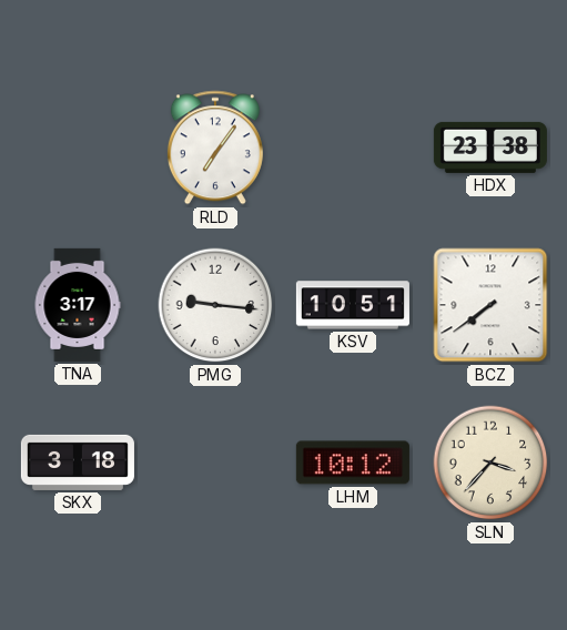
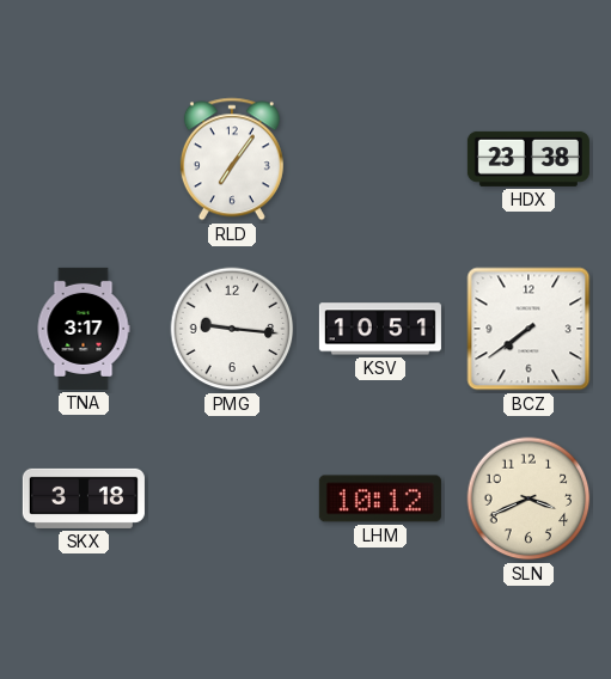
SLN: 3:37 -> 3:41 (528, 498)
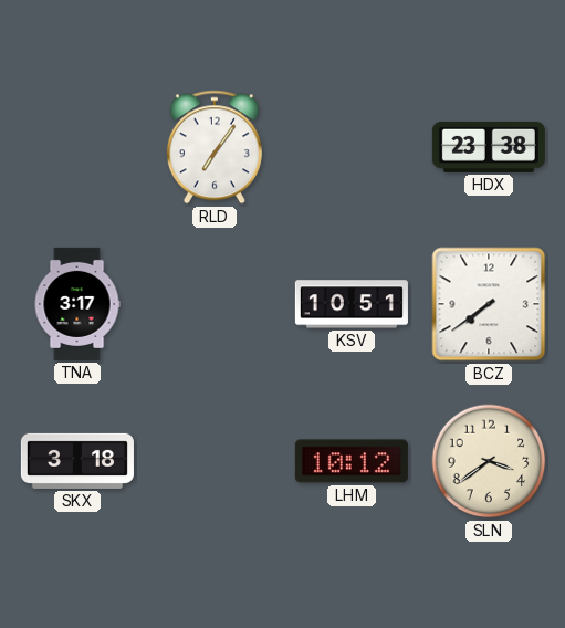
PMG: 9:16 -> none (232, 329)
SLN: 3:41 -> 3:39 (489, 461)
